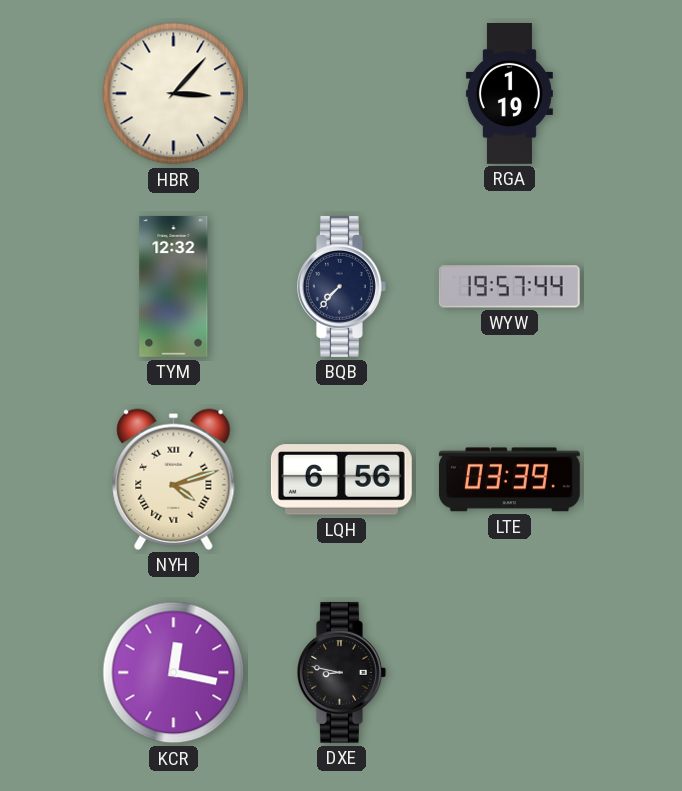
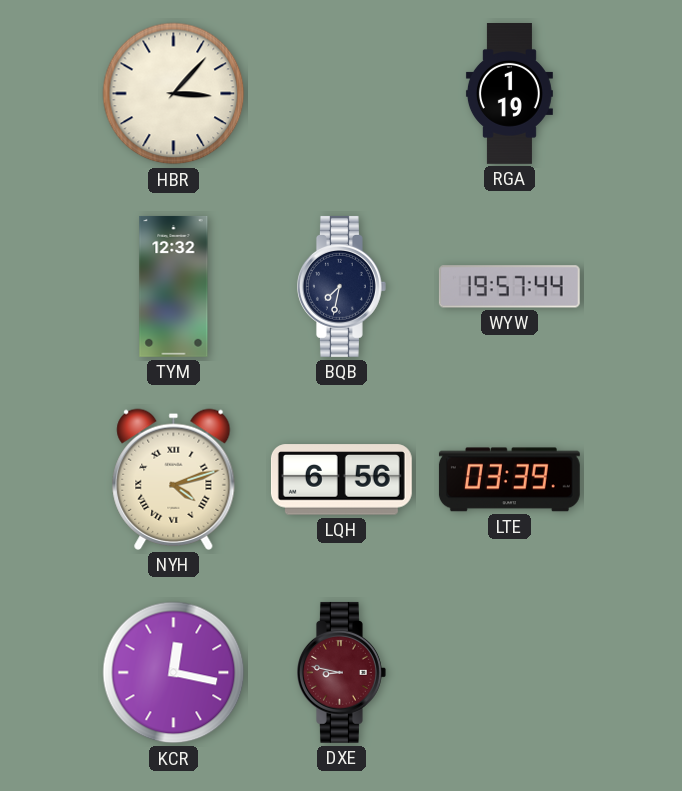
BQB: 7:37 -> 7:32 (342, 286)
DXE dial: black -> burgundy (342, 672)
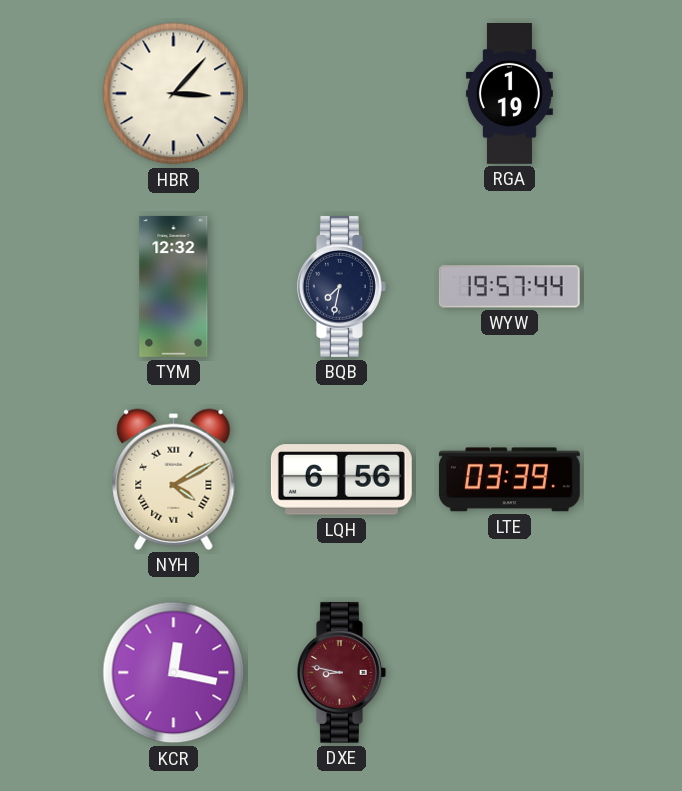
NYH: 4:12 -> 4:10 (174, 479)
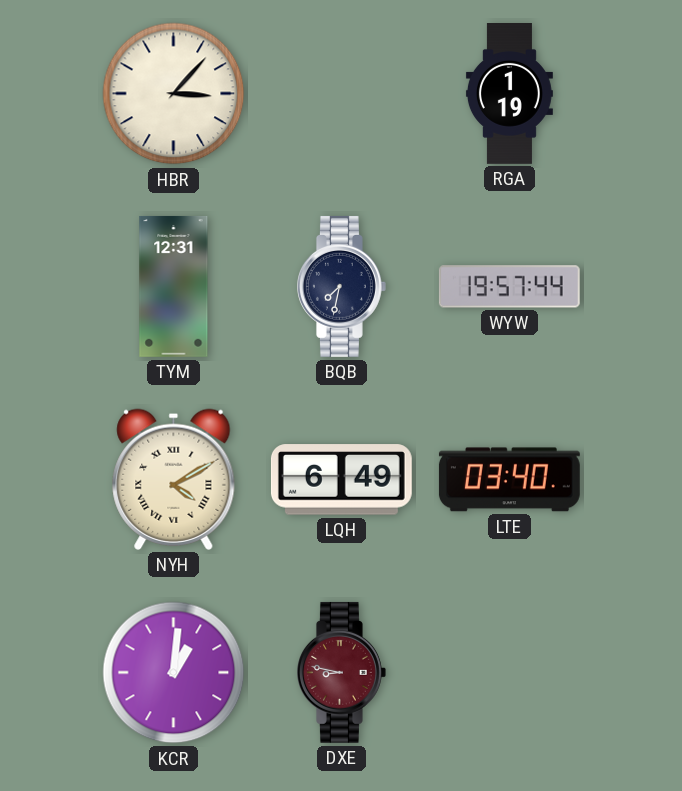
TYM: 12:32 -> 12:31 (174, 286)
LQH: 6:56 -> 6:49 (341, 480)
LTE: 03:39 -> 03:40 (509, 480)
KCR: 12:17 -> 1:01 (174, 673)
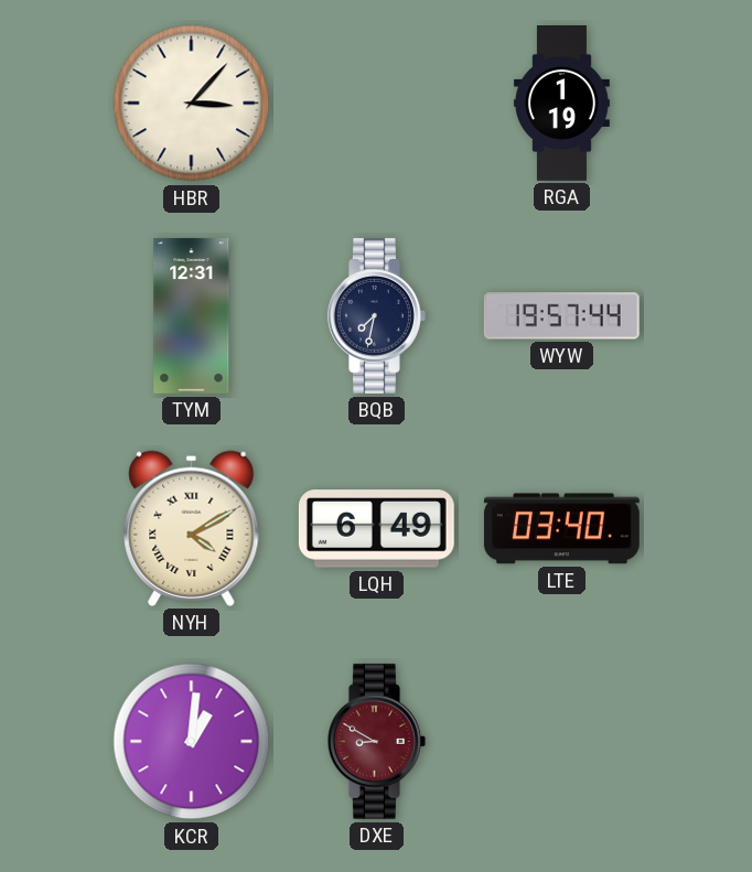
DXE: 8:47 -> 8:50 (377, 741)
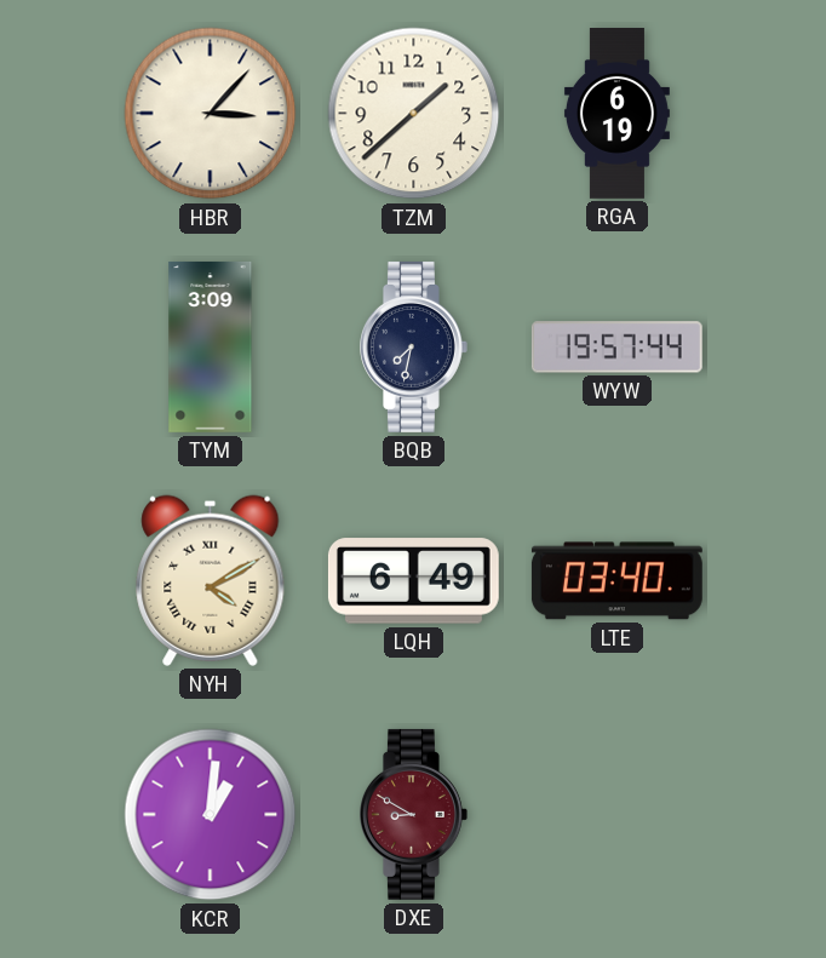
TZM: none -> 1:38 (414, 114)
RGA: 1:19 -> 6:19 (616, 114)
TYM: 12:31 -> 3:09 (211, 346)
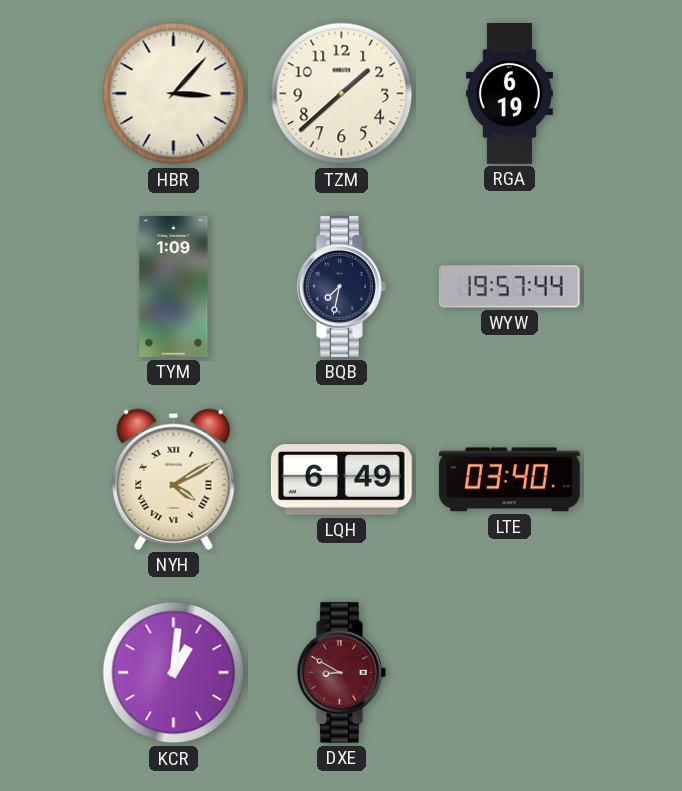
TYM: 3:09 -> 1:09 (174, 286)
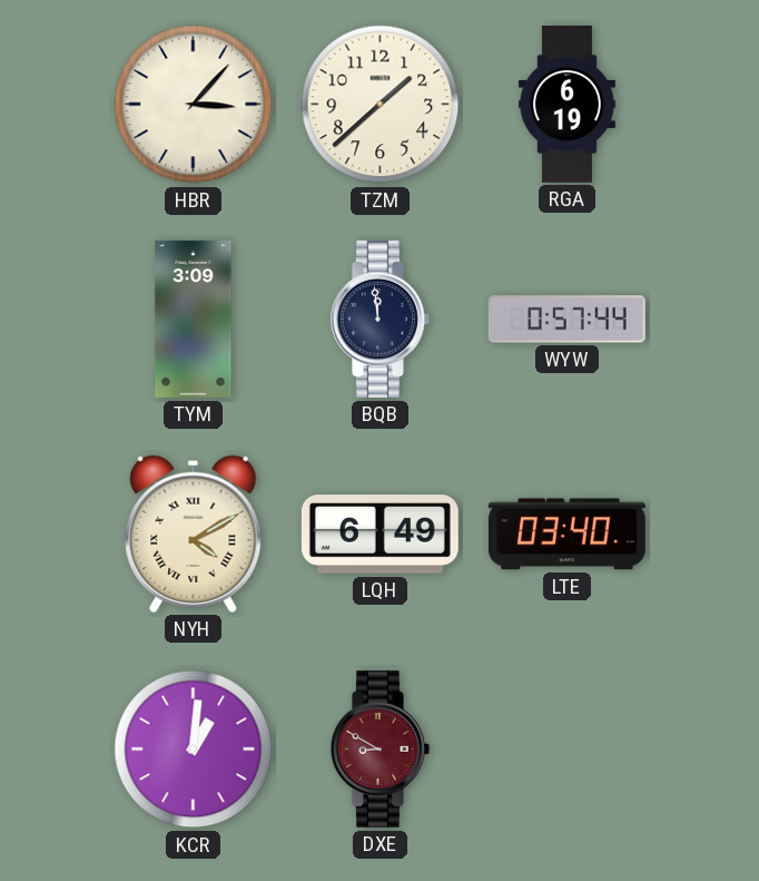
TYM: 1:09 -> 3:09 (194, 319)
BQB: 7:32 -> 11:59 (381, 319)
WYW: 19:57 -> 0:57 (566, 320)
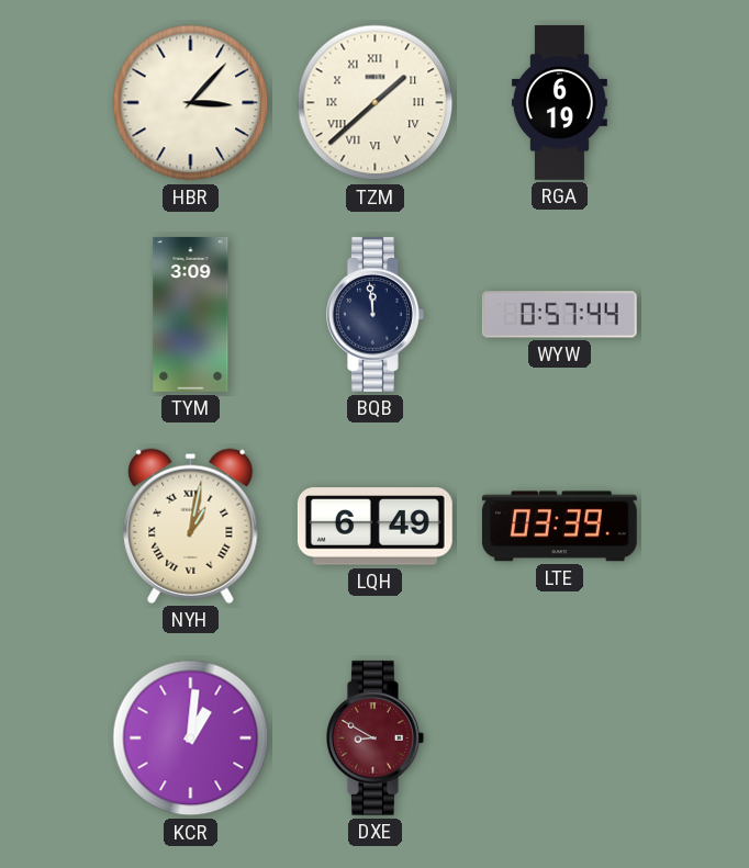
TZM numerals: Arabic -> Roman (376, 103)
NYH: 4:10 -> 1:02 (191, 526)
LTE: 03:40 -> 03:39 (559, 527)
